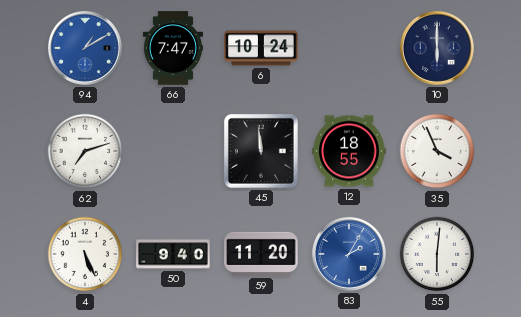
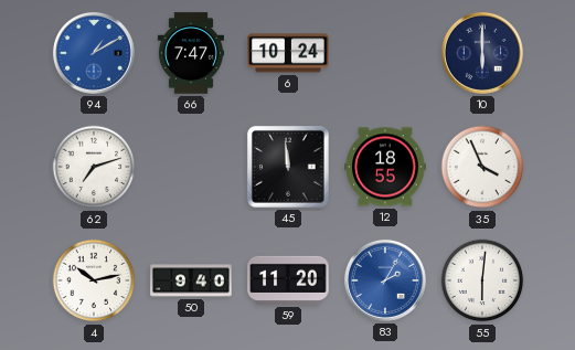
4: 5:26 -> 10:13 (94, 280)
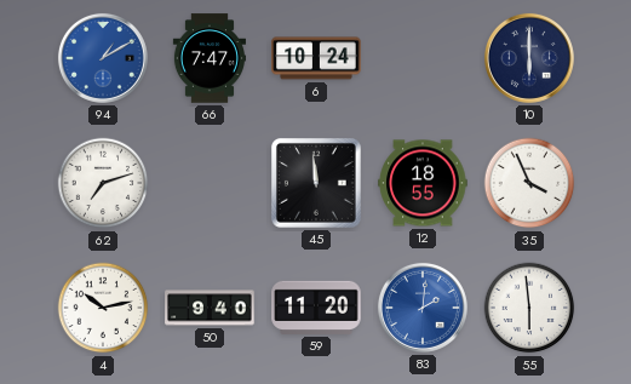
83: 2:05 -> 2:01 (423, 308)
55: 6:01 -> 5:59 (529, 308)
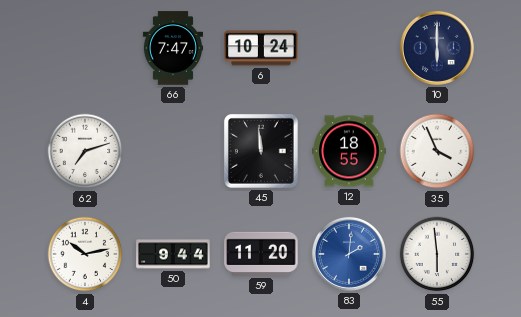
94: 1:10 -> none (103, 58)
50: 9:40 -> 9:44 (173, 254)
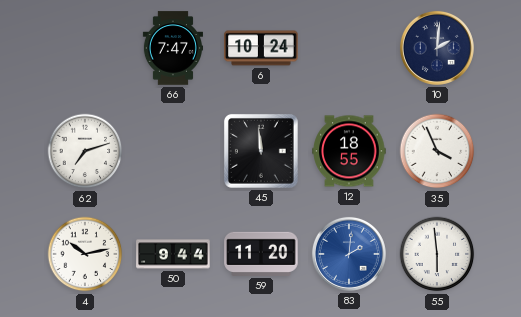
10: 6:00 -> 2:01 (437, 48)
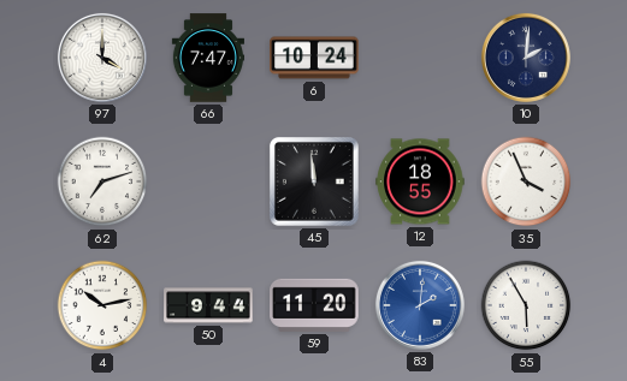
97: none -> 4:00 (102, 58)
55: 5:59 -> 5:55 (526, 305)
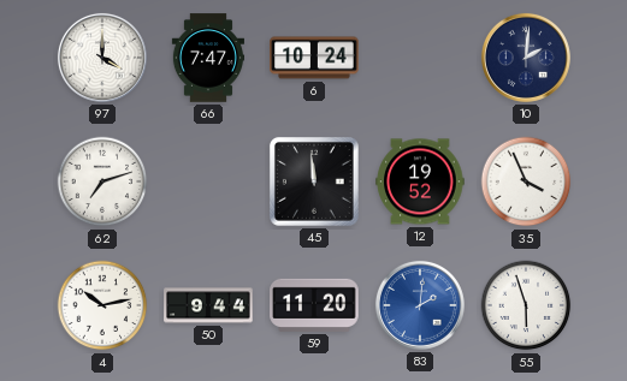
12: 18:55 -> 19:52 (420, 181)
55: 5:55 -> 5:57 (526, 305)
